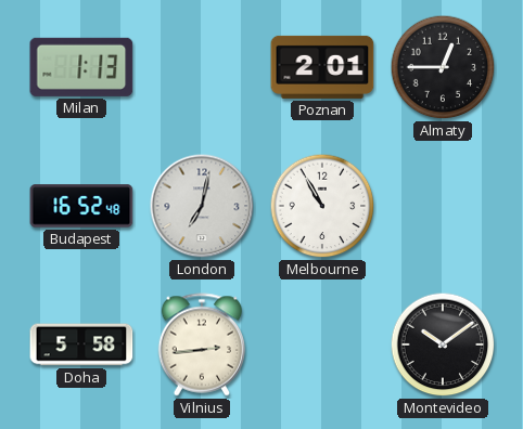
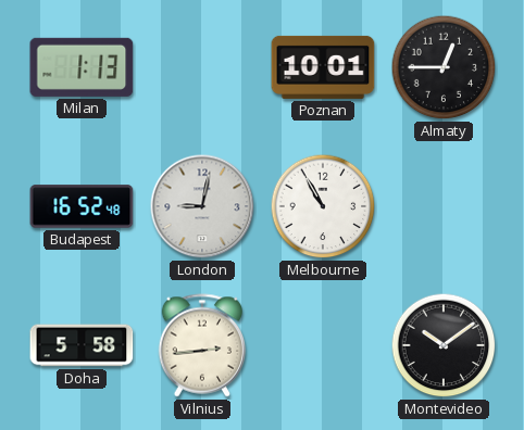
Poznan: 2:01 -> 10:01 (323, 67)
London: 7:02 -> 9:02 (202, 206)
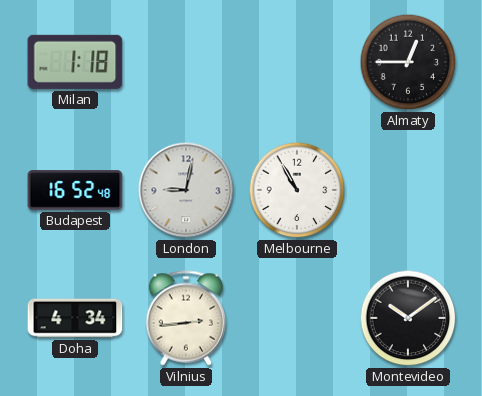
Milan: 1:13 -> 1:18 (75, 62)
Poznan: 10:01 -> none (323, 67)
Doha: 5:58 -> 4:34 (75, 318)
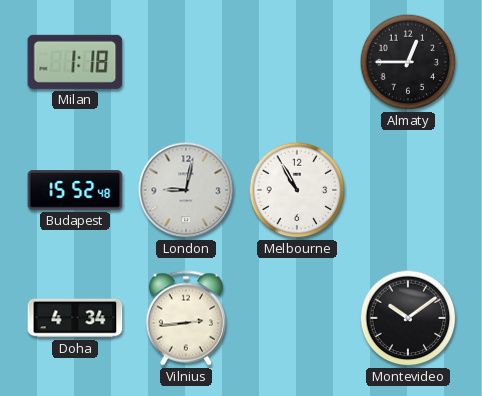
Budapest: 16:52 -> 15:52 (75, 190)
